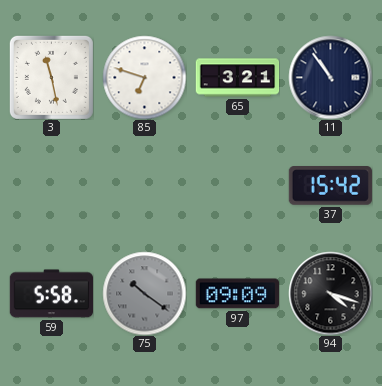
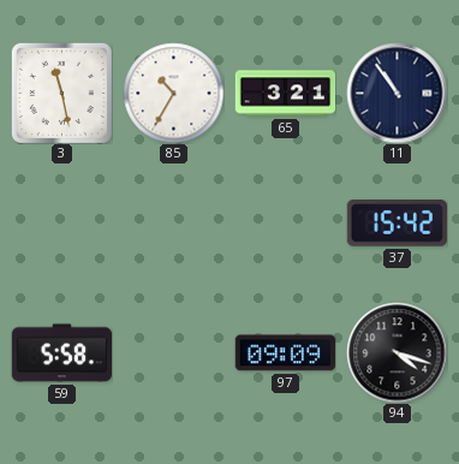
85: 6:48 -> 10:35 (173, 93)
75: 10:21 -> none (144, 293)
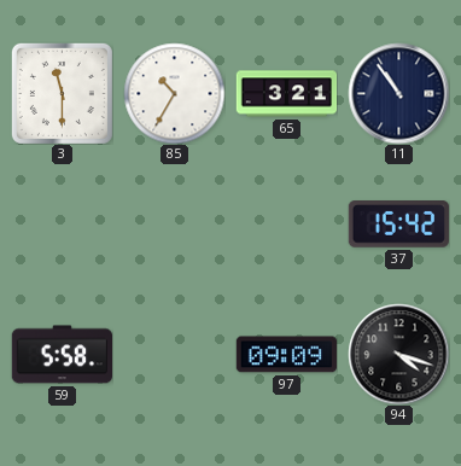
3: 11:28 -> 11:30 (62, 93)
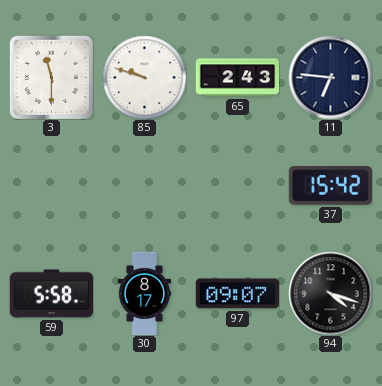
85: 10:35 -> 9:48 (144, 77)
65: 3:21 -> 2:43 (237, 78)
11: 10:54 -> 6:46 (330, 77)
30: none -> 8:17 (144, 293)
97: 09:09 -> 09:07 (237, 294)
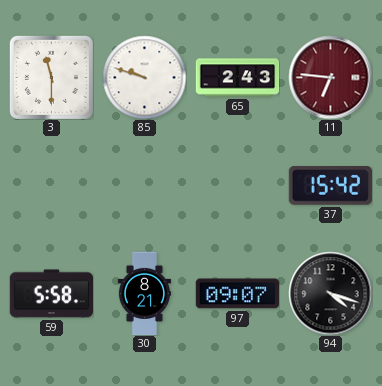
11 dial: navy -> burgundy (330, 77)
30: 8:17 -> 8:21 (144, 293)
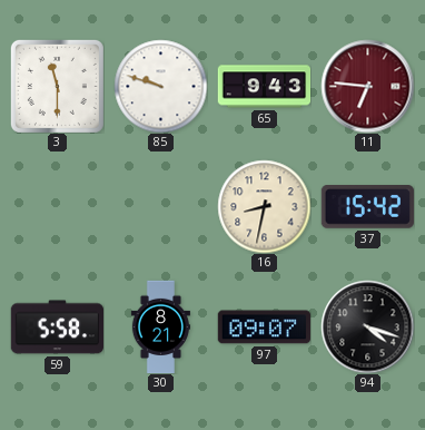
65: 2:43 -> 9:43 (264, 87)
16: none -> 8:32 (264, 206)
